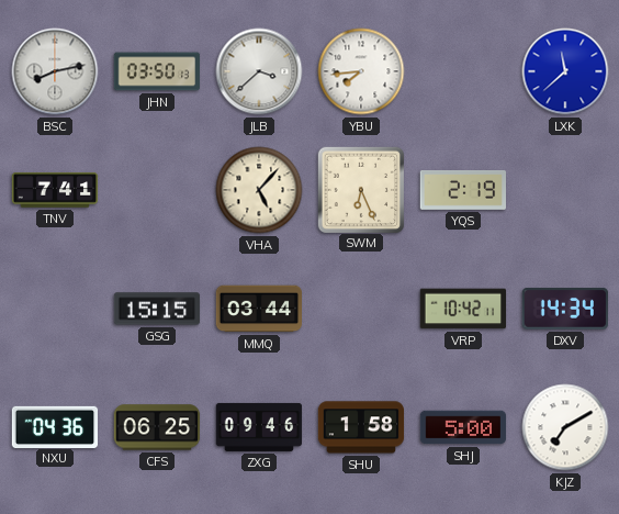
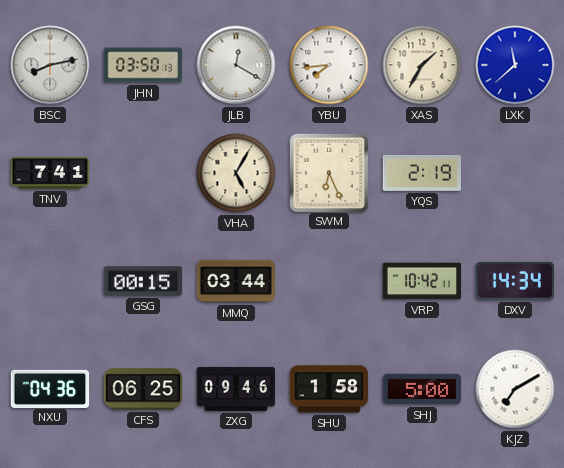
JLB: 3:38 -> 12:20 (236, 65)
XAS: none -> 1:35 (422, 65)
VHA: 5:07 -> 5:05 (236, 173)
GSG: 15:15 -> 00:15 (143, 281)
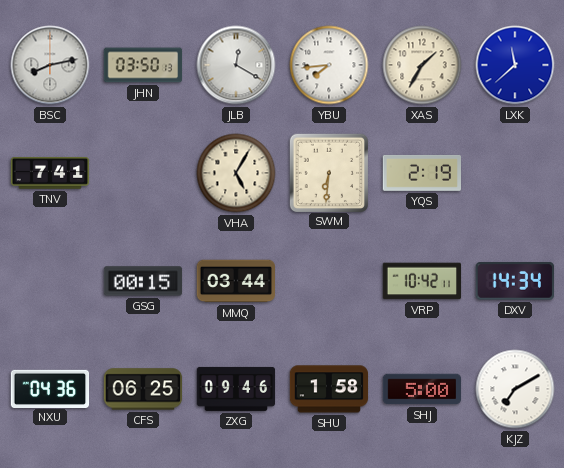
SWM: 6:26 -> 6:31 (328, 172)
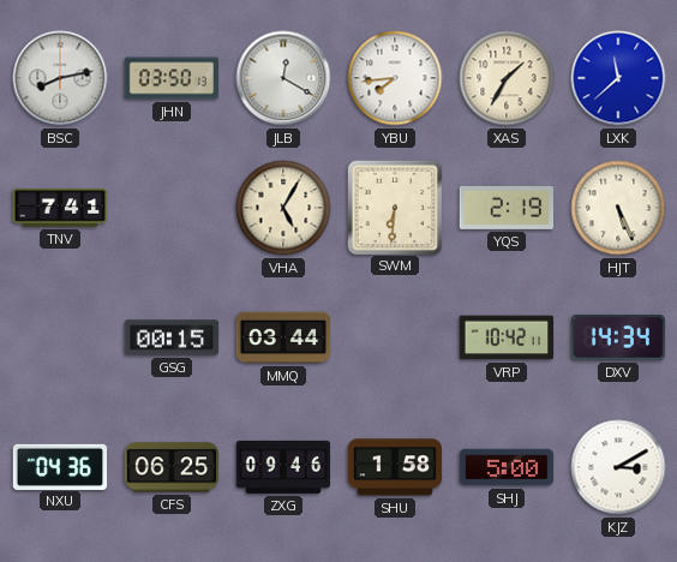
HJT: none -> 5:26 (618, 208)
KJZ: 7:10 -> 3:10 (618, 467)
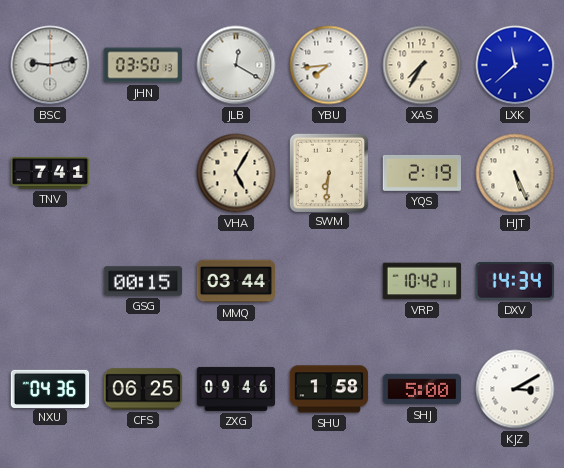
BSC: 8:13 -> 9:13 (50, 65)
XAS: 1:35 -> 7:35 (422, 65)
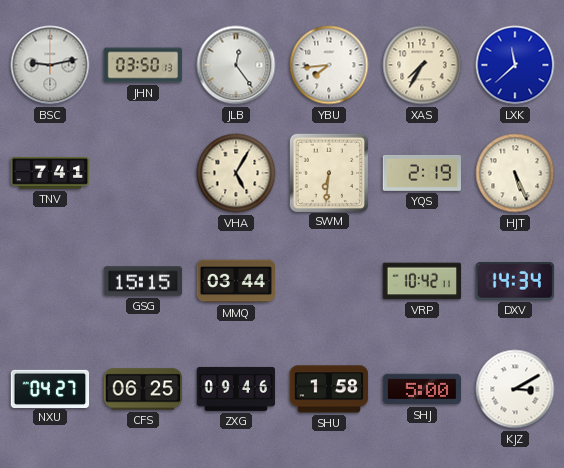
JLB: 12:20 -> 12:24 (236, 65)
GSG: 00:15 -> 15:15 (143, 281)
NXU: 04:36 -> 04:27 (50, 388)
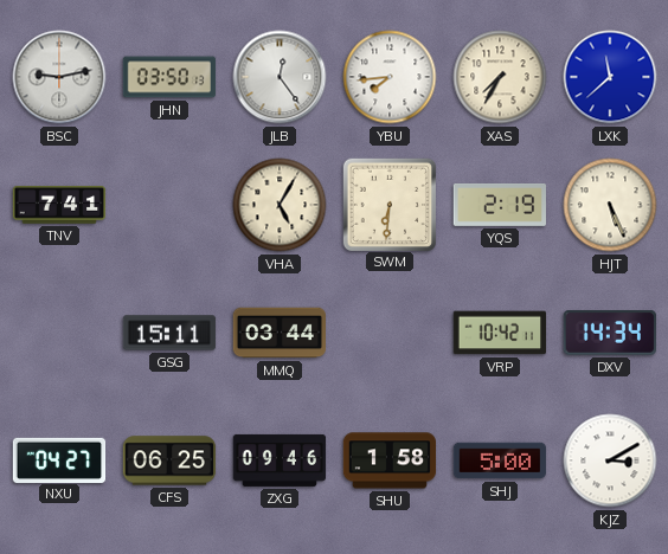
GSG: 15:15 -> 15:11 (169, 333)
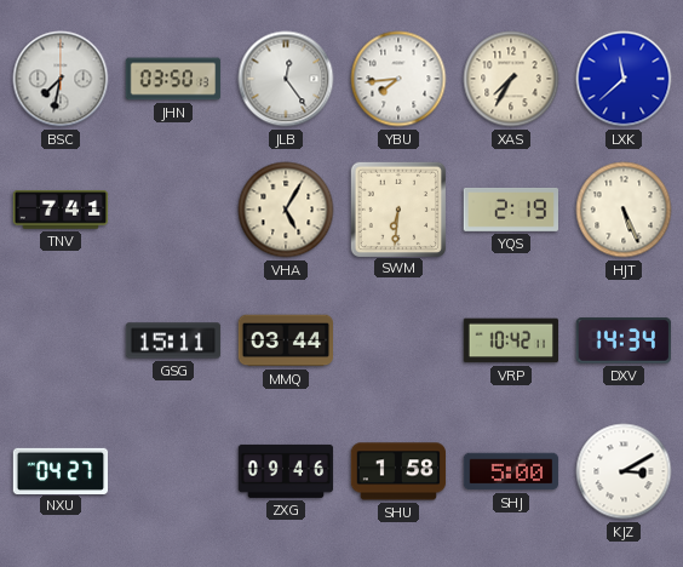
BSC: 9:13 -> 7:32 (61, 79)
CFS: 06:25 -> none (169, 460)
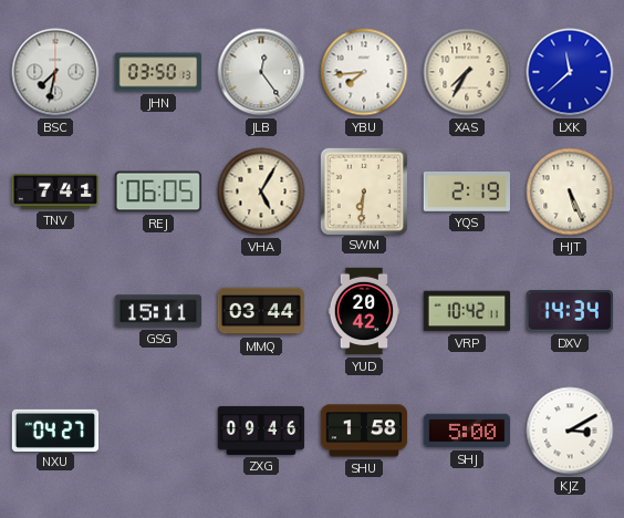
REJ: none -> 06:05 (157, 191)
YUD: none -> 20:42 (364, 311)
